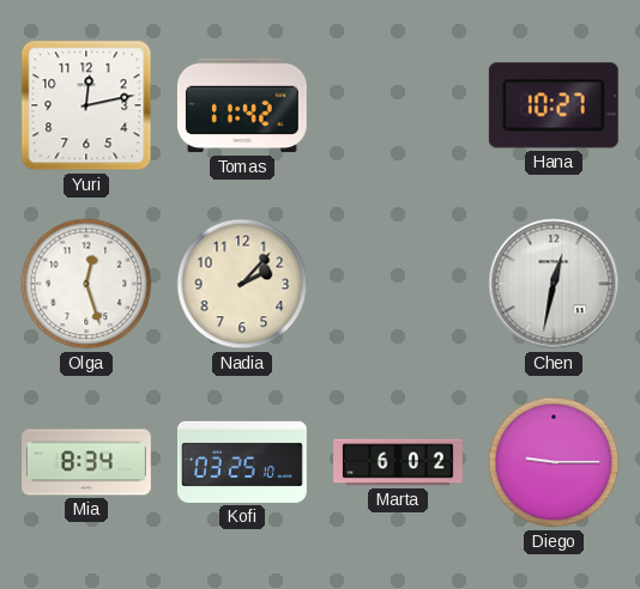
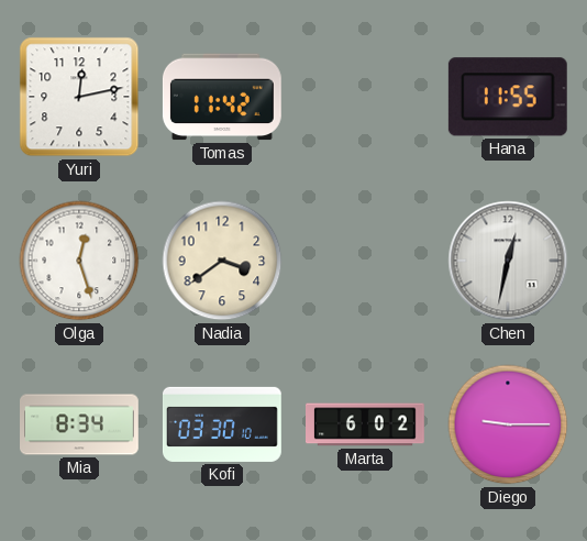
Hana: 10:27 -> 11:55 (508, 97)
Nadia: 2:07 -> 3:39 (222, 261)
Kofi: 03:25 -> 03:30 (222, 424)
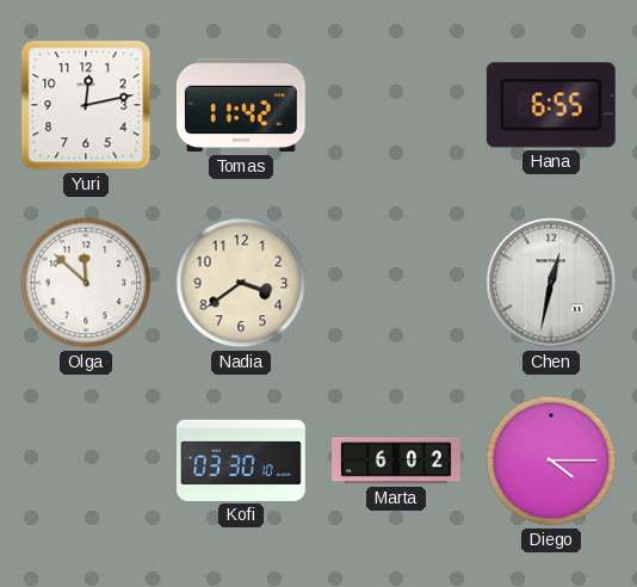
Hana: 11:55 -> 6:55 (551, 105)
Olga: 12:27 -> 11:52 (86, 283)
Mia: 8:34 -> none (80, 424)
Diego: 9:15 -> 4:15 (551, 461)
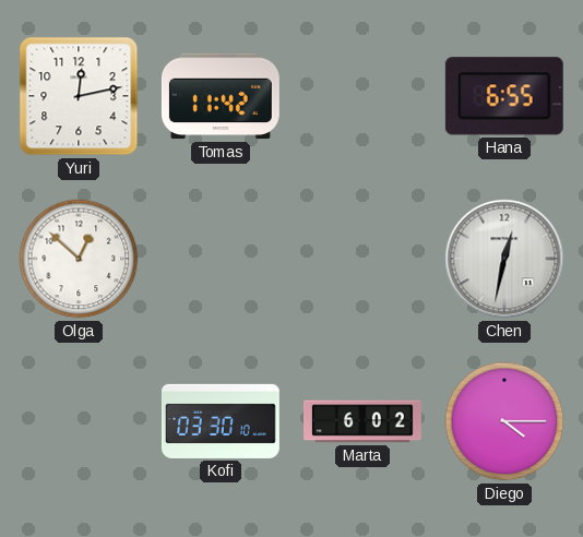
Olga: 11:52 -> 12:52 (79, 259)
Nadia: 3:39 -> none (241, 283)
